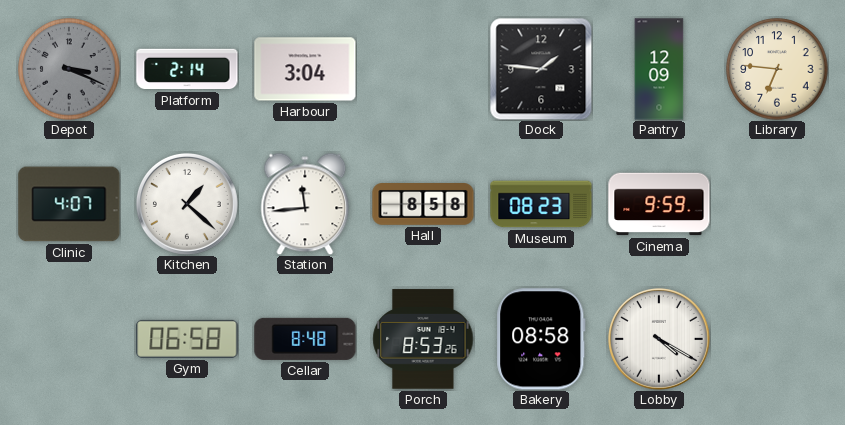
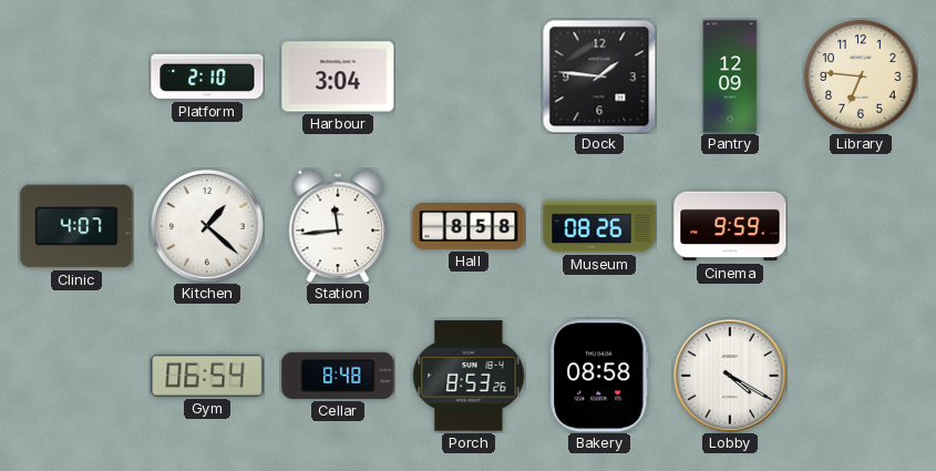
Depot: 3:19 -> none (69, 69)
Platform: 2:14 -> 2:10 (207, 76)
Museum: 08:23 -> 08:26 (599, 226)
Gym: 06:58 -> 06:54 (207, 376)
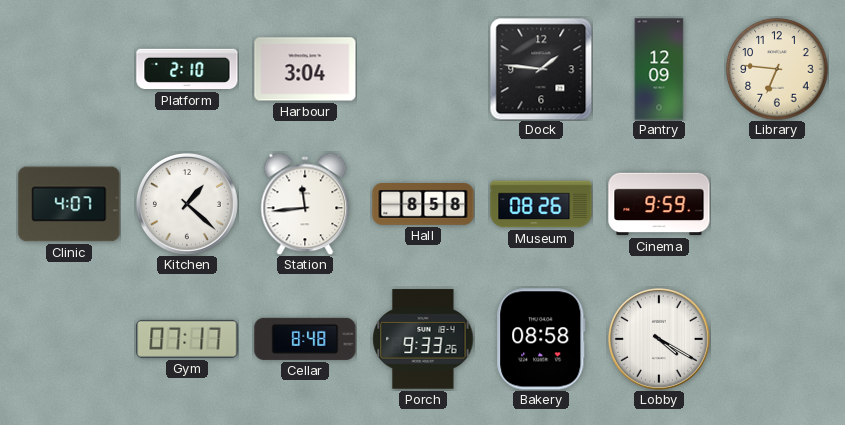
Gym: 06:54 -> 07:17 (187, 339)
Porch: 8:53 -> 9:33 (423, 339)
